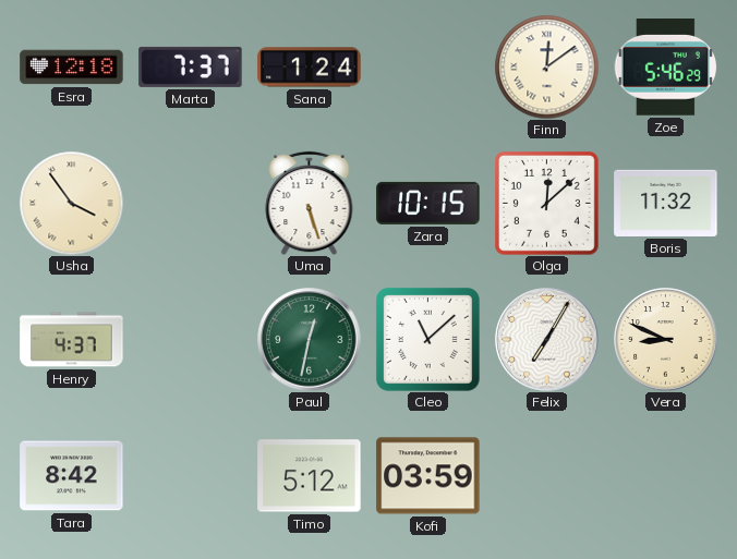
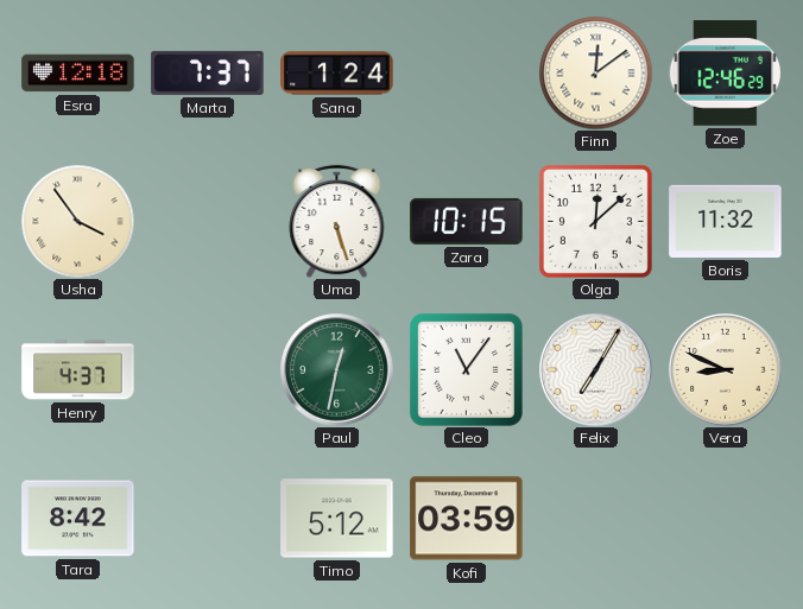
Zoe: 5:46 -> 12:46 (725, 74)
Cleo: 11:08 -> 11:06 (466, 369)
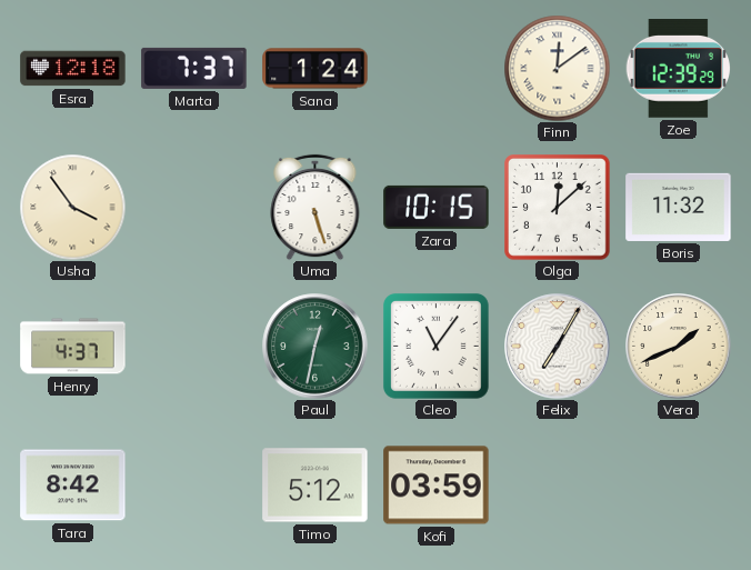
Zoe: 12:46 -> 12:39 (678, 69)
Vera: 8:49 -> 1:41 (679, 347)
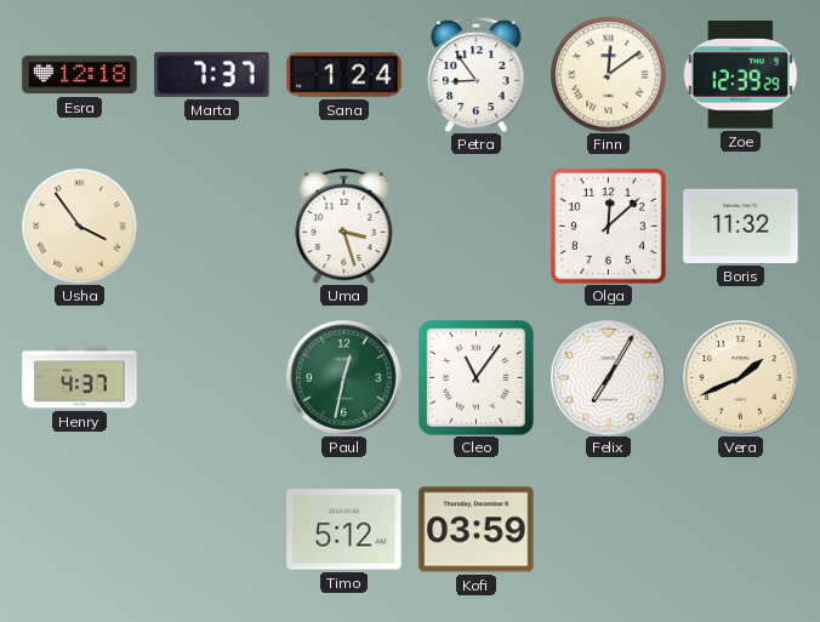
Petra: none -> 8:54 (477, 74)
Uma: 5:27 -> 3:27 (344, 226)
Zara: 10:15 -> none (437, 207)
Tara: 8:42 -> none (73, 486)
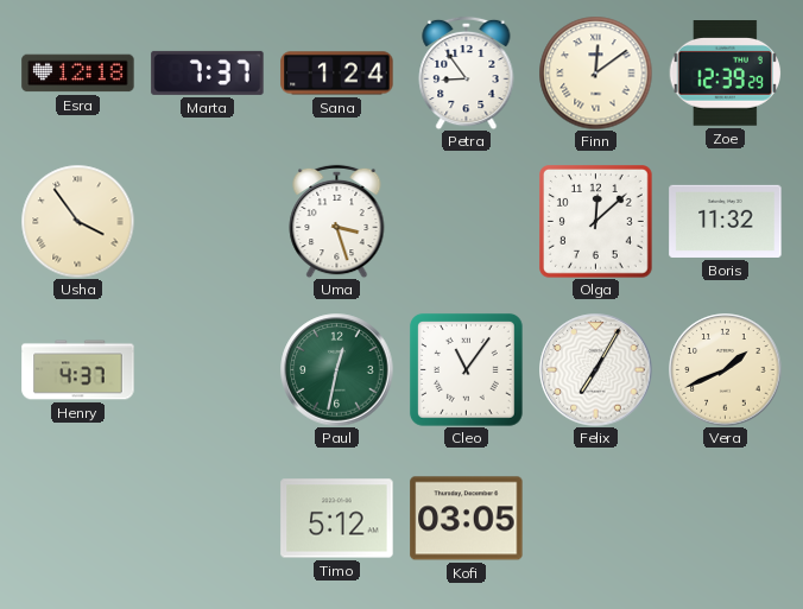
Kofi: 03:59 -> 03:05 (467, 519)
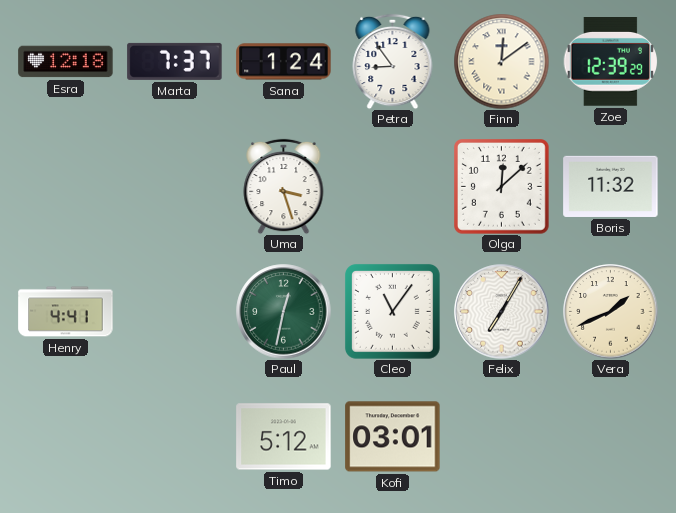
Usha: 3:54 -> none (77, 221)
Henry: 4:37 -> 4:41 (66, 312)
Kofi: 03:05 -> 03:01 (393, 437)
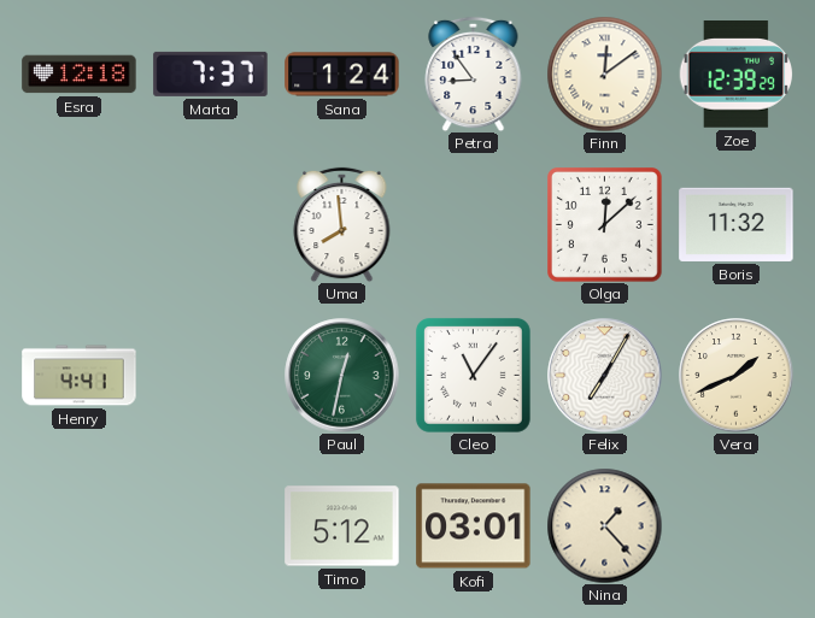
Uma: 3:27 -> 7:59 (342, 224)
Nina: none -> 1:23 (604, 525)
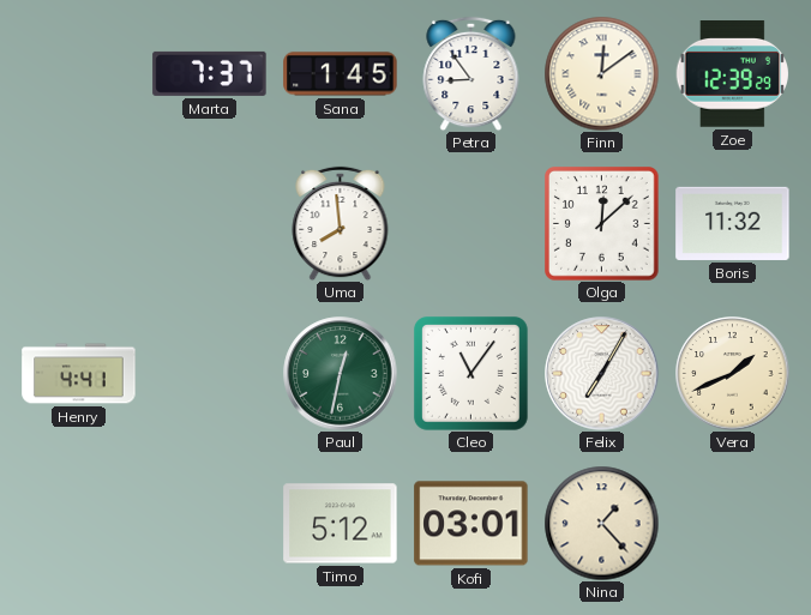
Esra: 12:18 -> none (80, 75)
Sana: 1:24 -> 1:45 (341, 74)
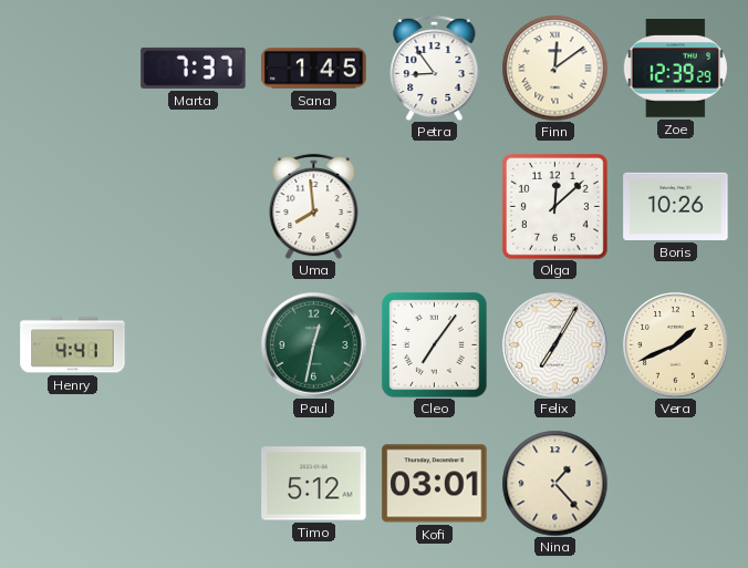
Boris: 11:32 -> 10:26 (676, 206)
Cleo: 11:06 -> 7:06 (434, 344)
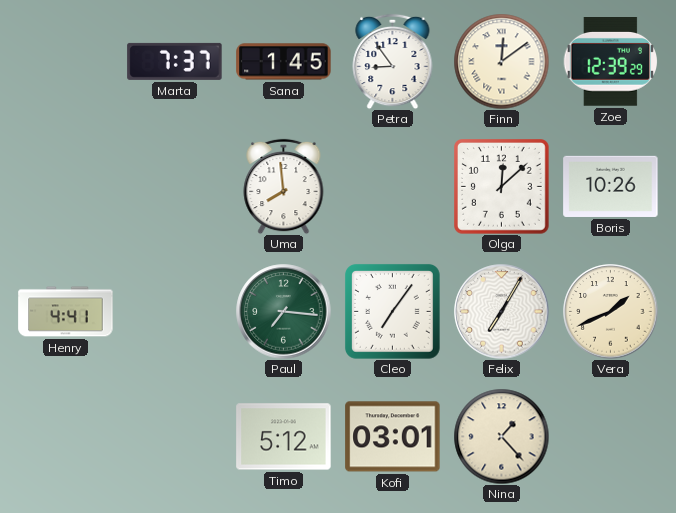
Paul: 12:32 -> 7:16 (284, 312)
